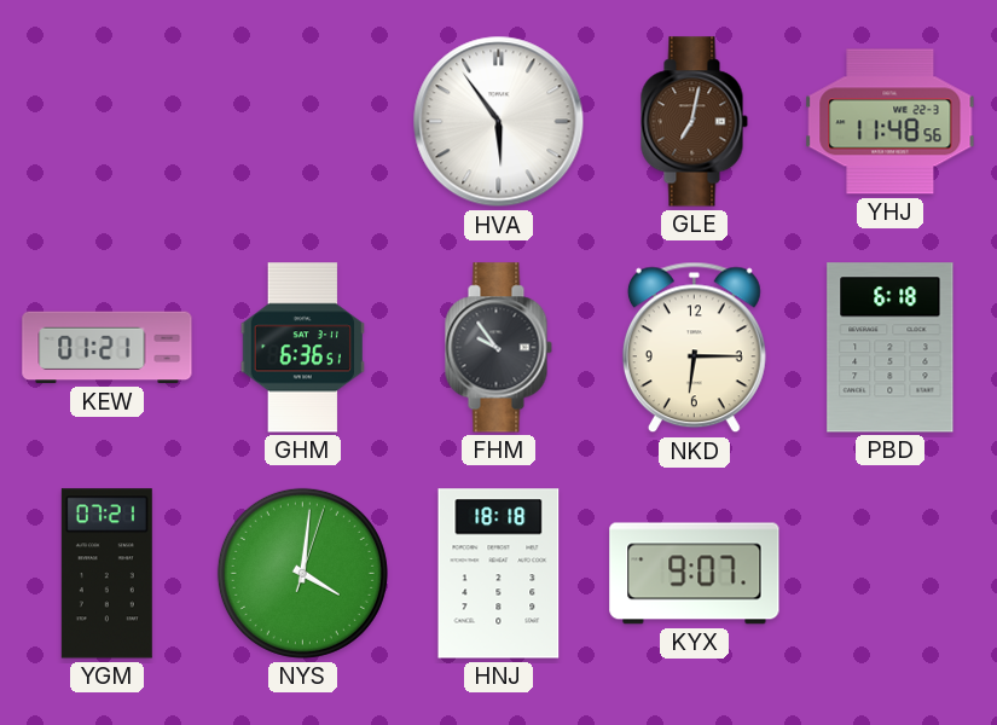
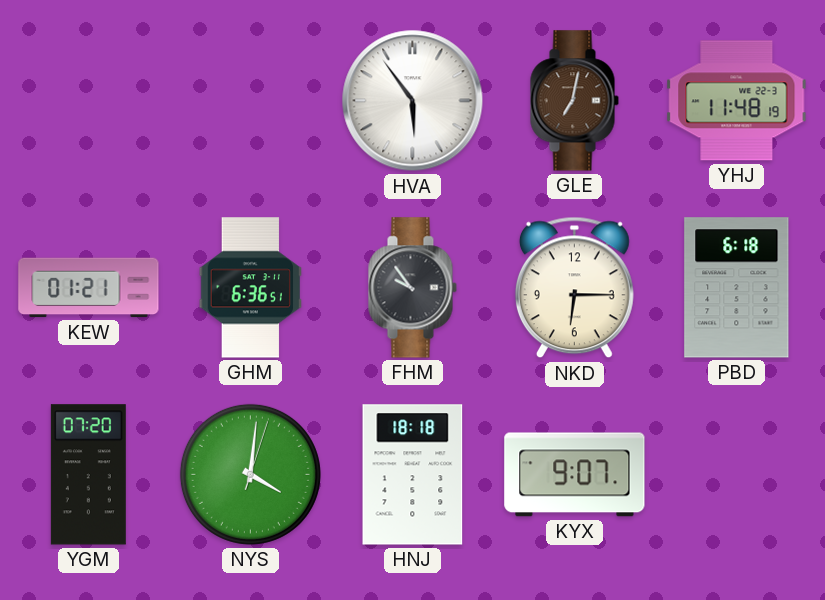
YHJ: 11:48:56 -> 11:48:19 (737, 101)
YGM: 07:21 -> 07:20 (88, 475)
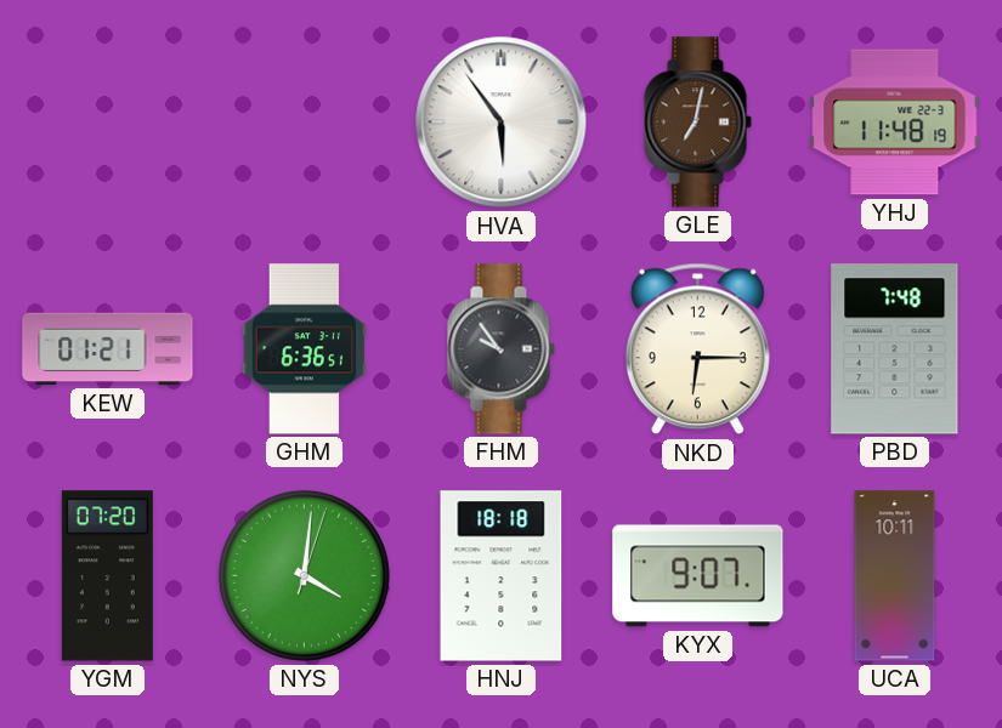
PBD: 6:18 -> 7:48 (895, 349)
UCA: none -> 10:11 (895, 576)
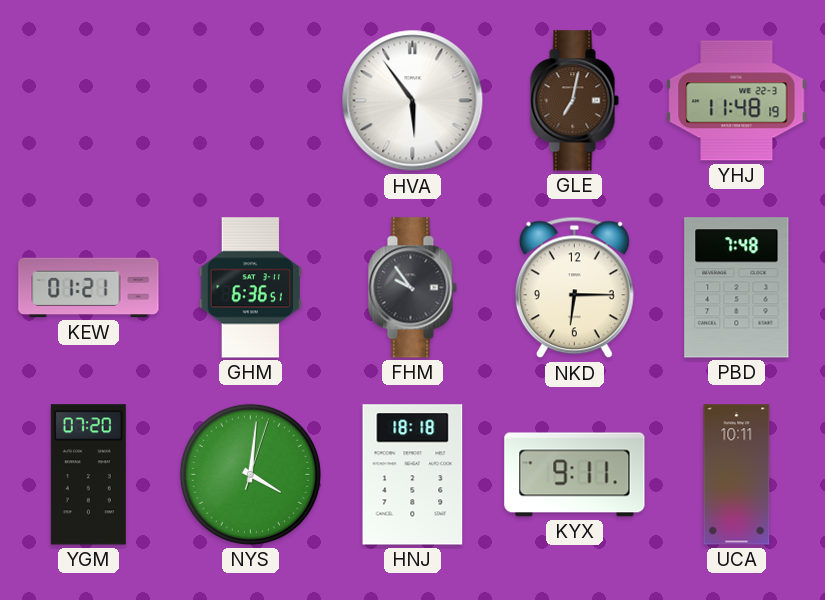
KYX: 9:07 -> 9:11 (575, 475)
